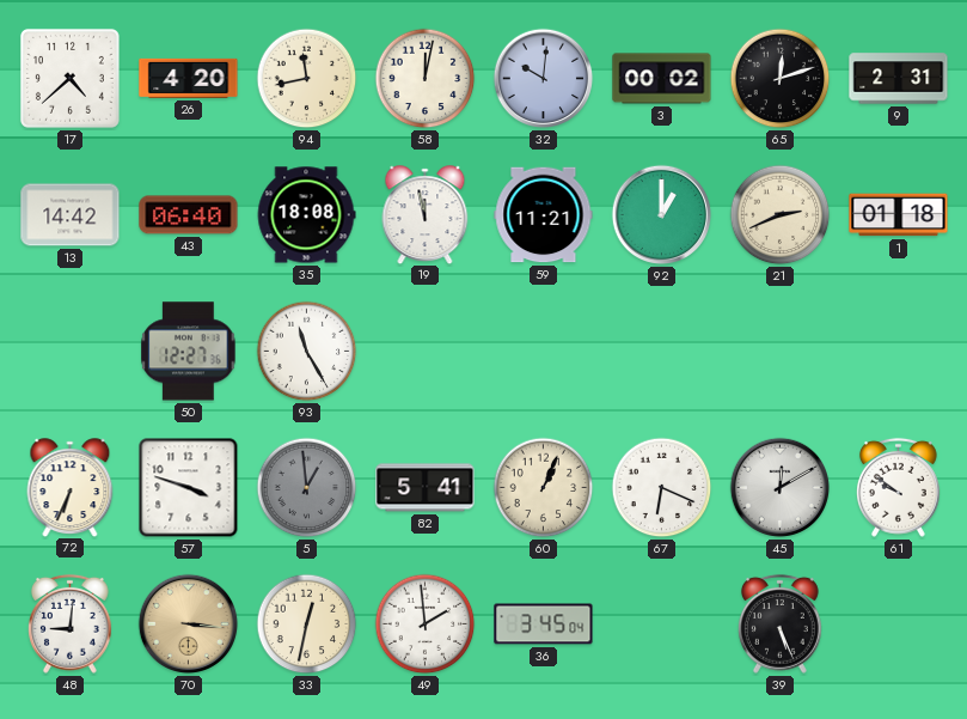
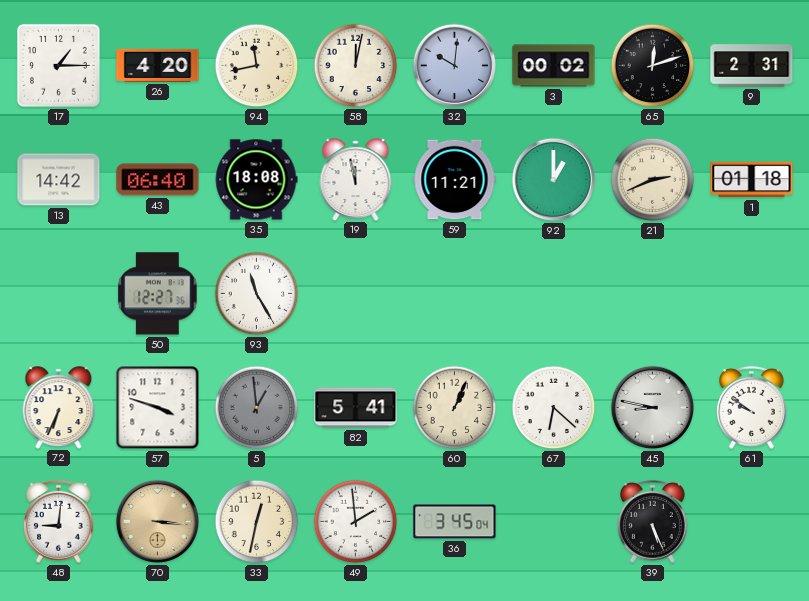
17: 4:38 -> 1:15 (58, 65)
67: 6:19 -> 6:22 (554, 408)
45: 12:10 -> 8:47 (653, 408)
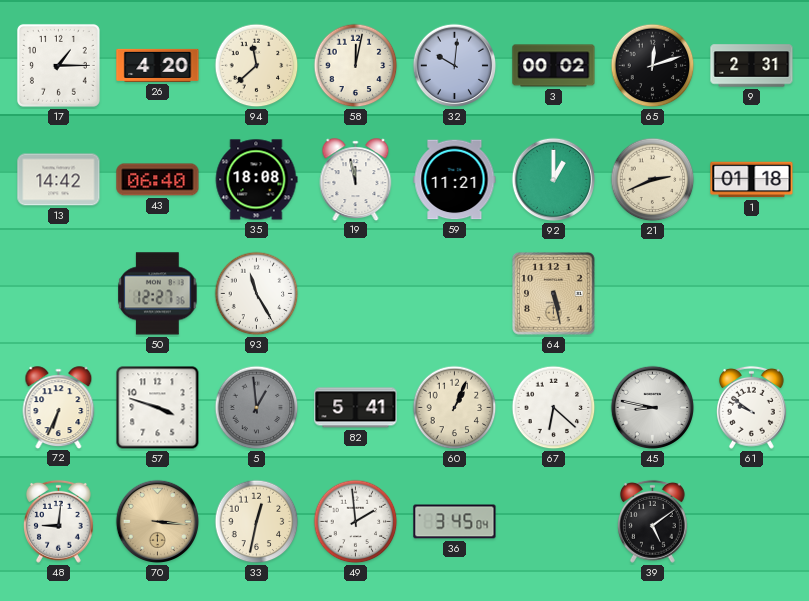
94: 11:43 -> 11:38 (257, 66)
64: none -> 5:28 (554, 294)
39: 5:26 -> 5:09 (652, 521)
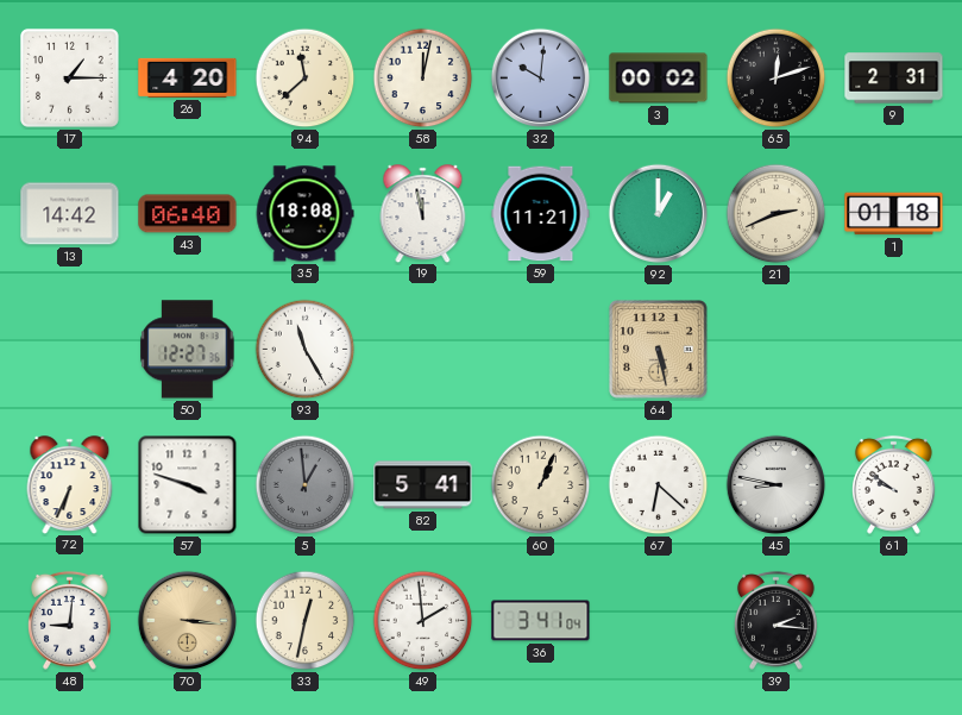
36: 3:45 -> 3:41 (541, 621)
39: 5:09 -> 2:16 (775, 620)
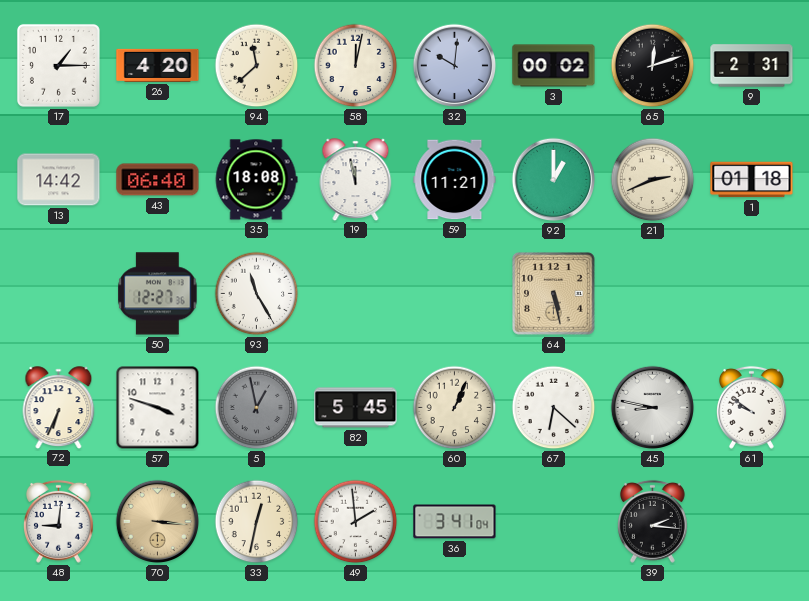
5: 12:59 -> 12:58 (257, 408)
82: 5:41 -> 5:45 (356, 408)
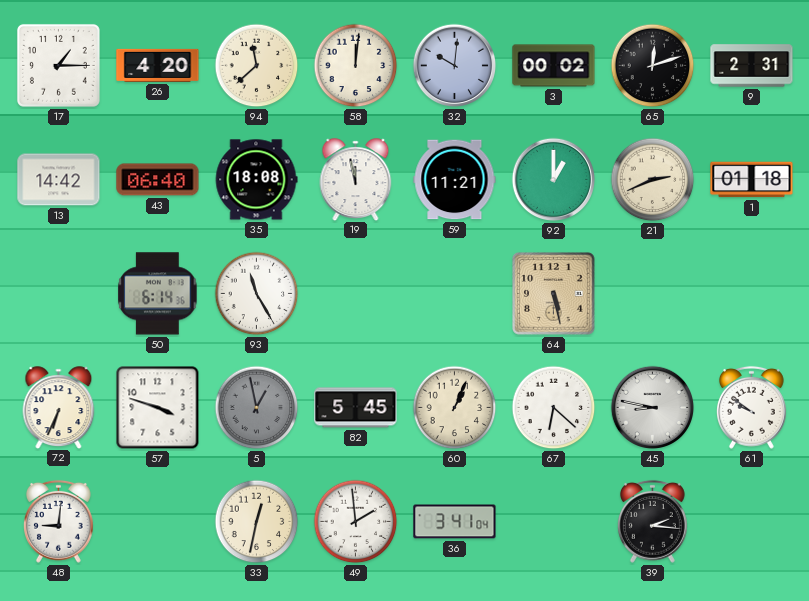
58: 12:02 -> 12:01 (356, 66)
50: 12:27 -> 6:14 (158, 294)
70: 3:16 -> none (158, 522)
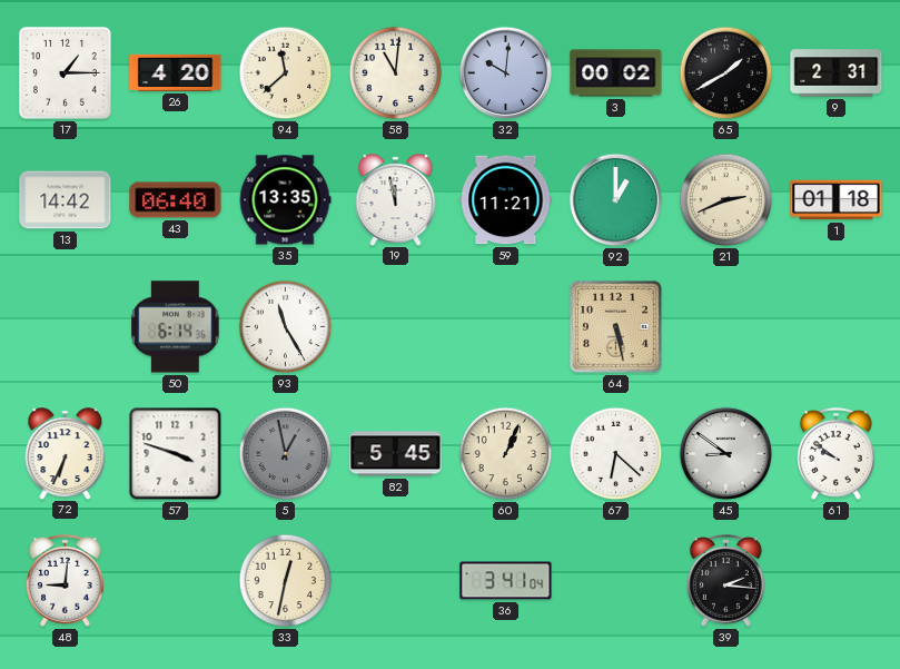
58: 12:01 -> 11:01 (396, 73)
65: 12:12 -> 1:40 (726, 73)
35: 18:08 -> 13:35 (285, 200)
45: 8:47 -> 8:51 (726, 454)
49: 1:59 -> none (356, 522)
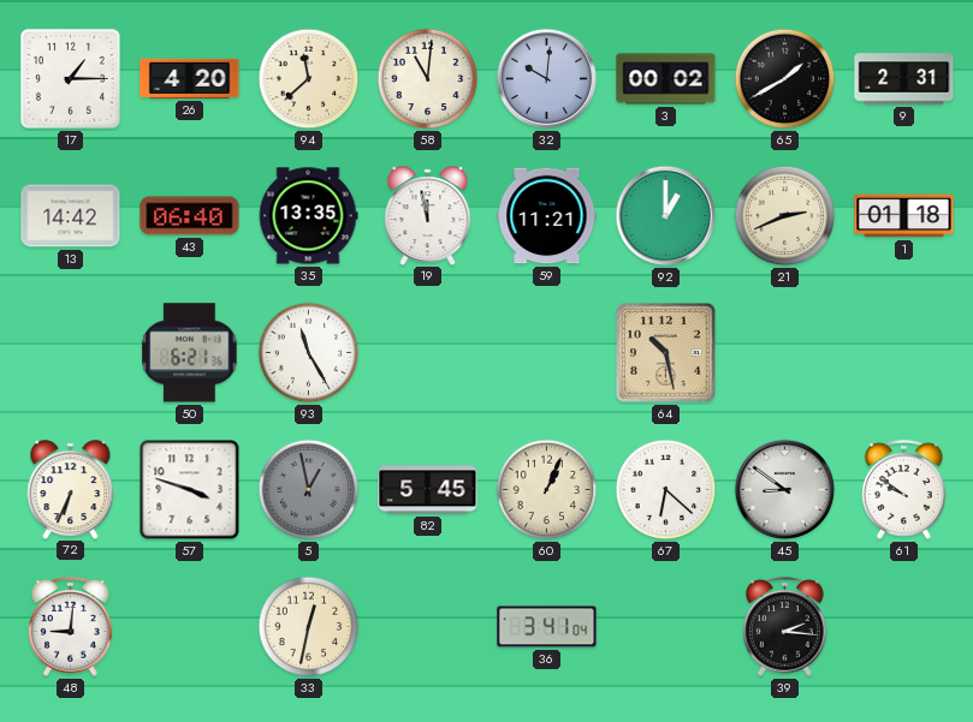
50: 6:14 -> 6:21 (190, 353)
64: 5:28 -> 10:28 (666, 353)
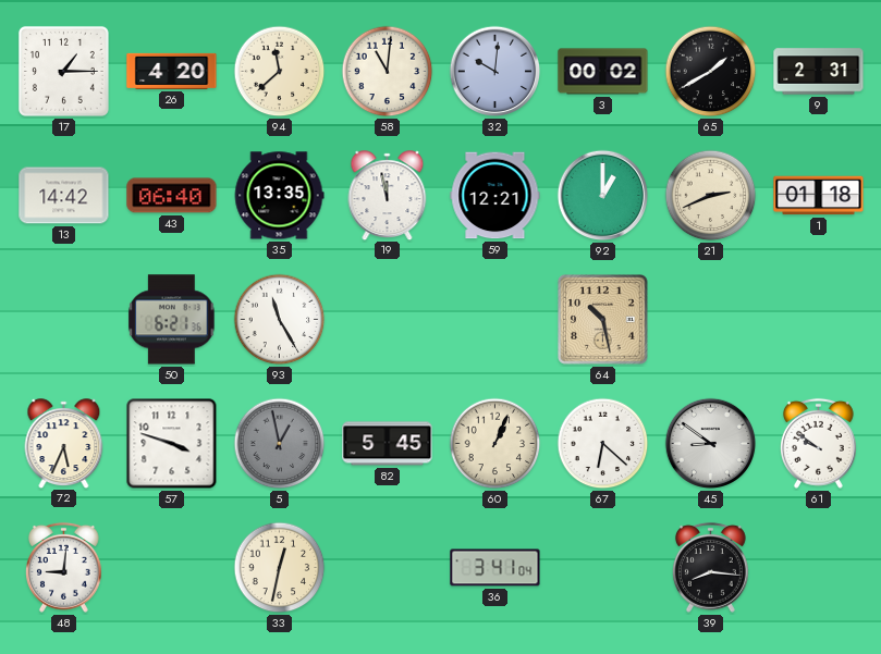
59: 11:21 -> 12:21 (495, 196)
72: 6:34 -> 5:34 (64, 443)
39: 2:16 -> 8:16 (710, 567)
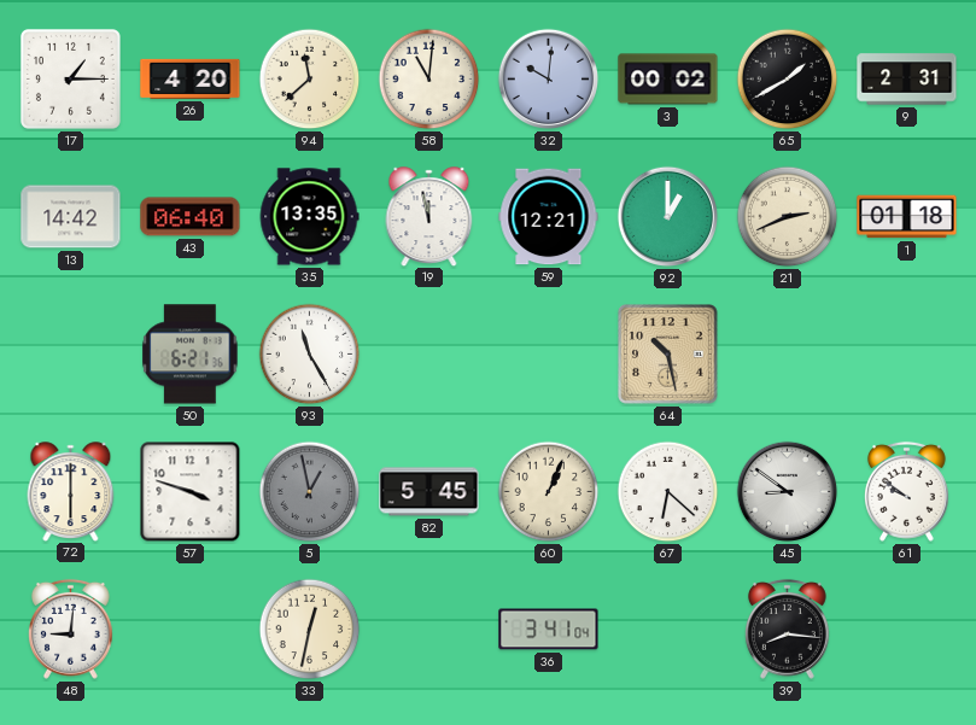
72: 5:34 -> 6:00 (71, 491)
